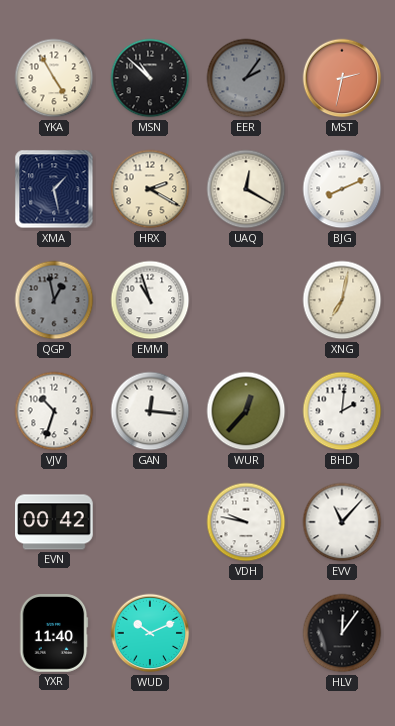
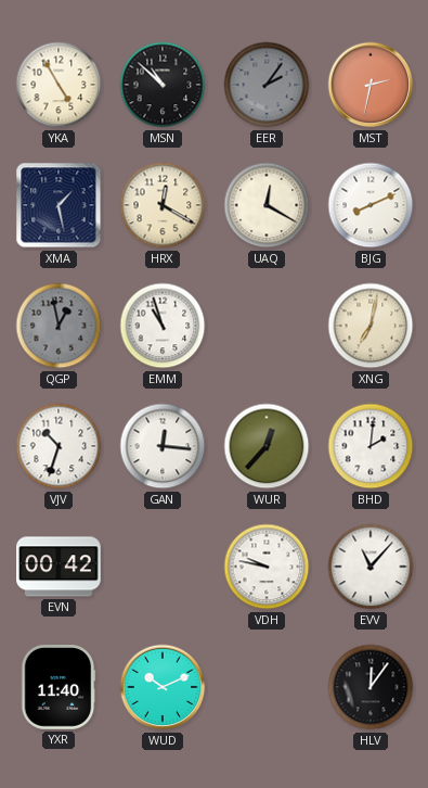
HRX: 2:20 -> 12:20 (163, 205)
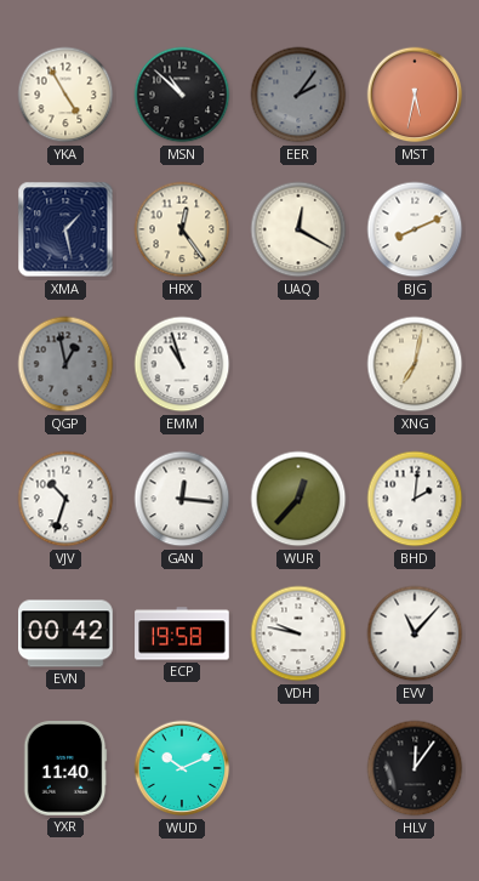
MST: 2:32 -> 5:32 (415, 95)
HRX: 12:20 -> 12:24 (182, 229)
ECP: none -> 19:58 (182, 633)
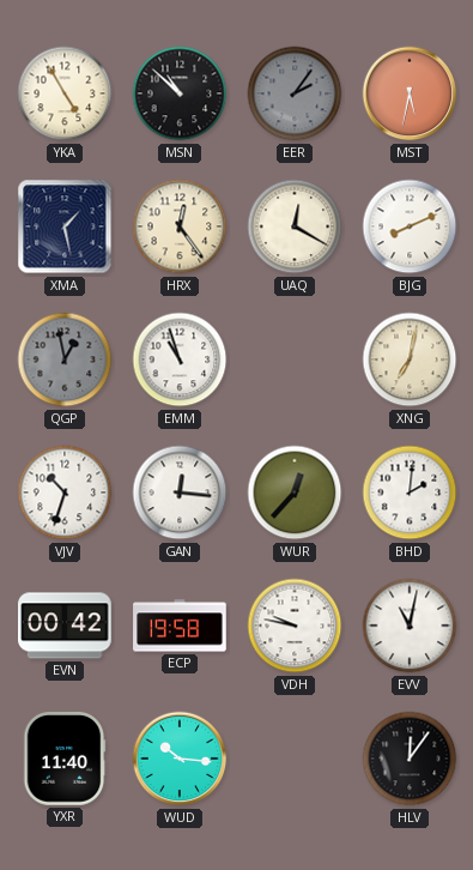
EVV: 11:07 -> 11:02 (410, 626)
WUD: 10:11 -> 10:16 (180, 759)
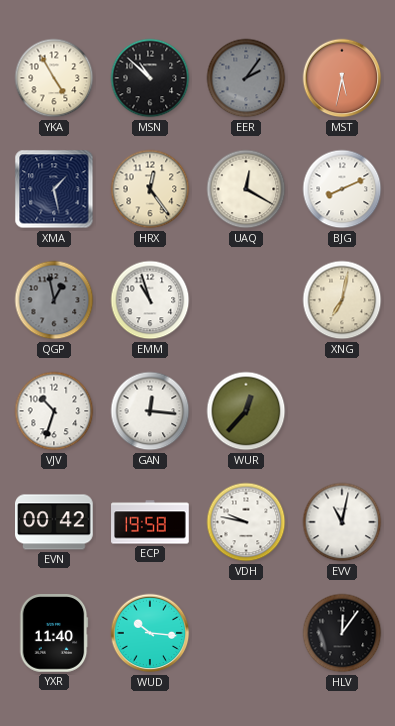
BHD: 2:01 -> none (410, 493)
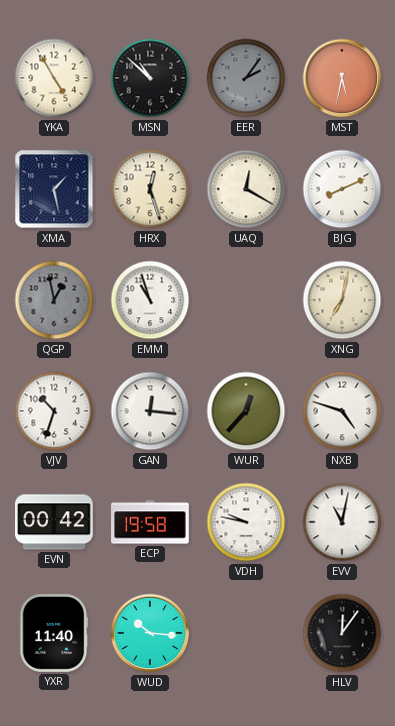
HRX: 12:24 -> 12:27 (150, 189)
NXB: none -> 4:48 (342, 411)
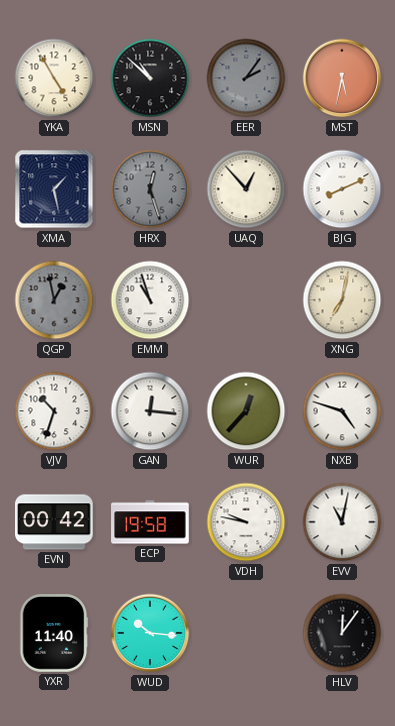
HRX dial: cream -> grey (150, 189)
UAQ: 12:20 -> 12:53 (246, 189)
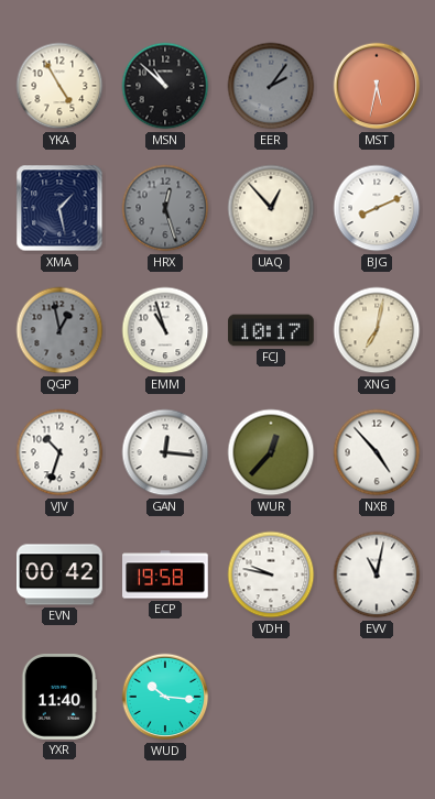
FCJ: none -> 10:17 (271, 330)
NXB: 4:48 -> 4:53 (377, 452)
HLV: 12:06 -> none (342, 633)
